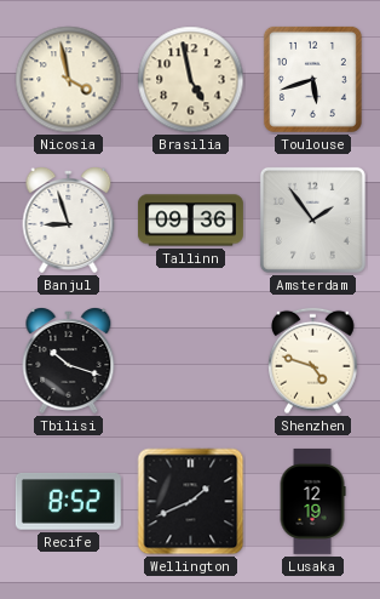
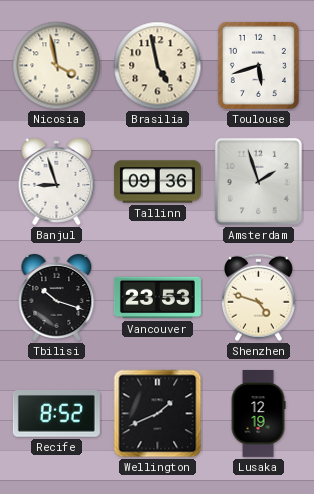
Amsterdam: 1:54 -> 1:57 (258, 181)
Vancouver: none -> 23:53 (157, 298)
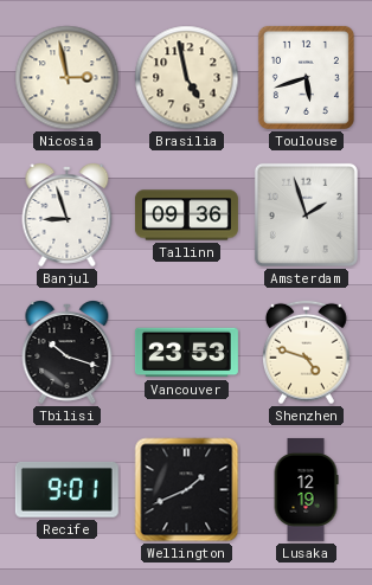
Nicosia: 3:58 -> 2:58 (68, 78)
Recife: 8:52 -> 9:01 (66, 489)
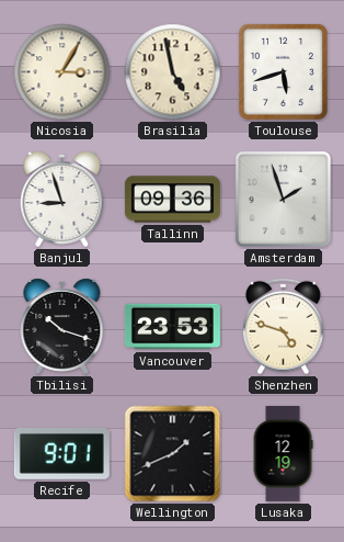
Nicosia: 2:58 -> 3:05 (62, 72)
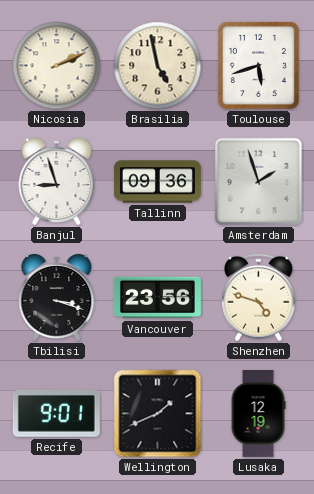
Nicosia: 3:05 -> 2:11 (57, 66)
Tbilisi: 10:18 -> 3:18 (57, 298)
Vancouver: 23:53 -> 23:56 (157, 298)
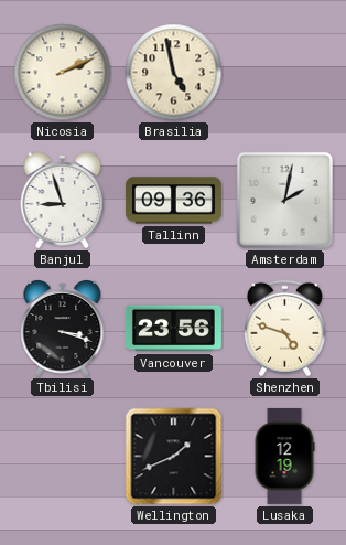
Toulouse: 5:42 -> none (258, 65)
Amsterdam: 1:57 -> 2:02 (284, 200)
Recife: 9:01 -> none (56, 413)
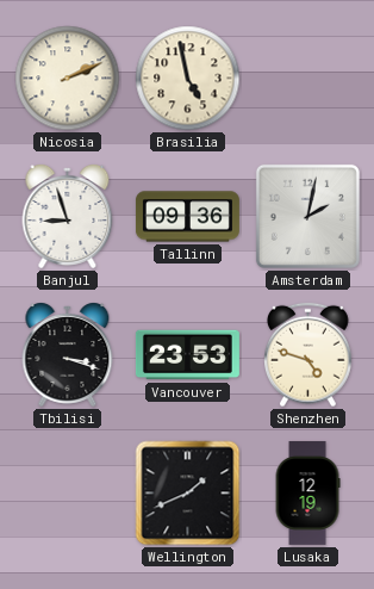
Vancouver: 23:56 -> 23:53 (187, 355)
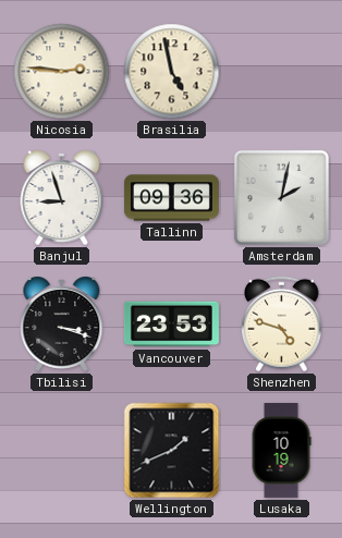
Nicosia: 2:11 -> 2:46 (62, 72)
Lusaka: 12:19 -> 10:19 (281, 450)
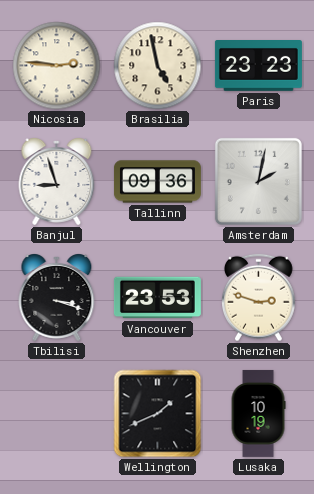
Paris: none -> 23:23 (258, 66)
Shenzhen: 4:48 -> 2:48 (259, 298)
